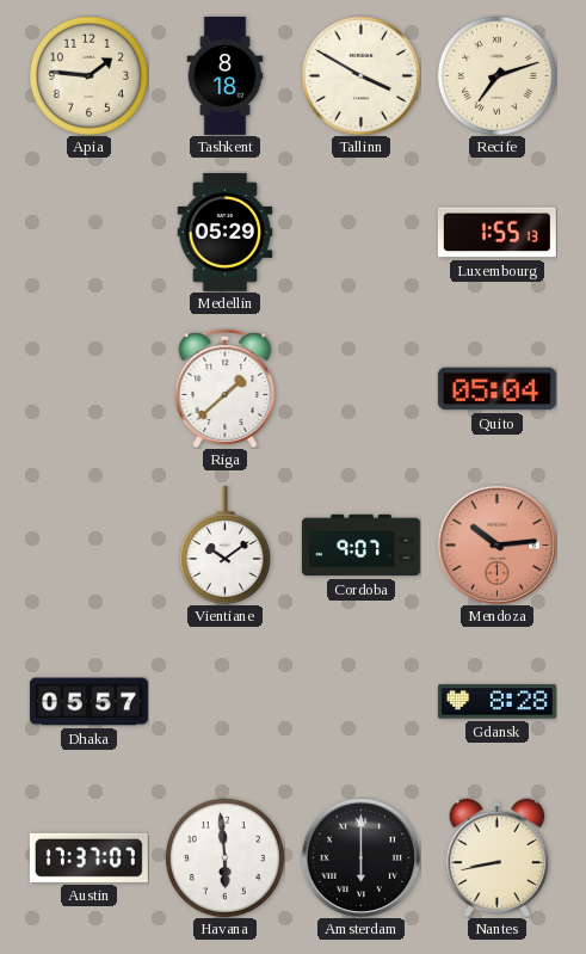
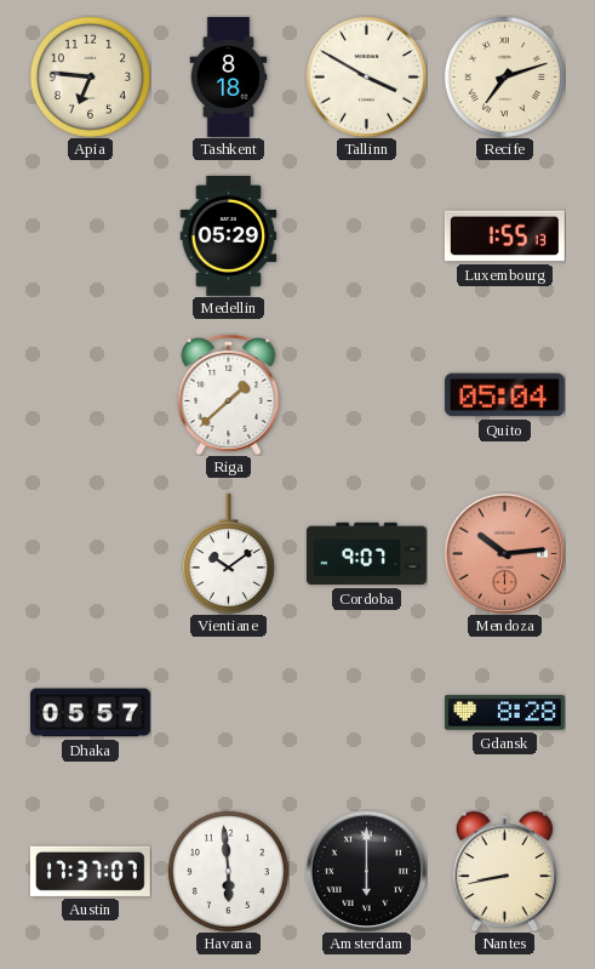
Apia: 1:46 -> 6:46 (90, 76)
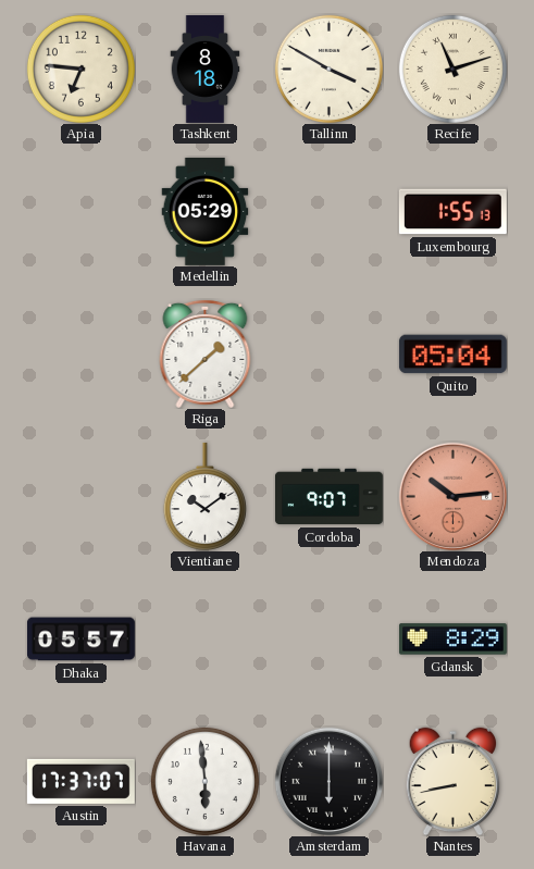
Recife: 7:12 -> 11:12 (452, 69)
Gdansk: 8:28 -> 8:29 (452, 640)
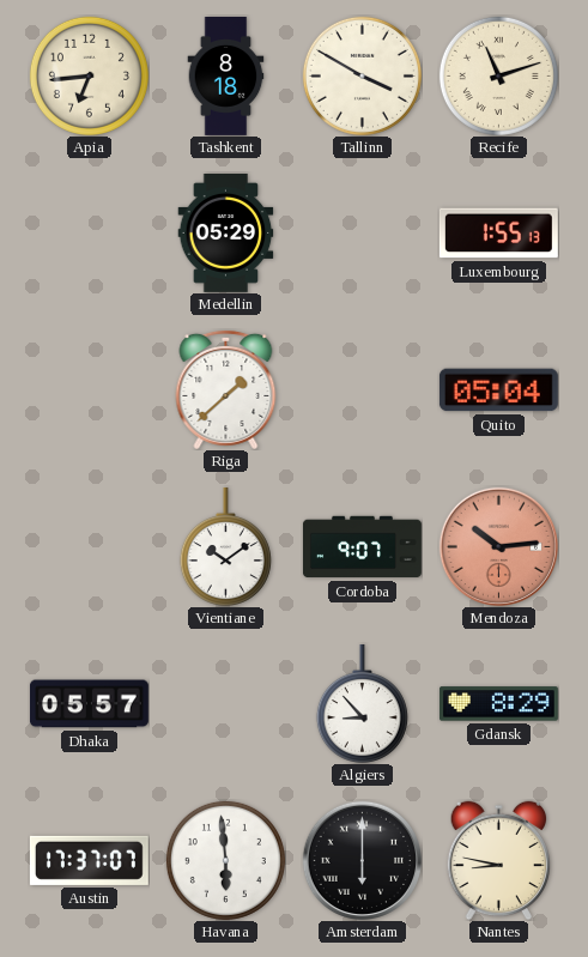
Apia: 6:46 -> 6:44 (89, 75)
Algiers: none -> 8:53 (362, 703)
Nantes: 8:43 -> 8:47 (499, 860)
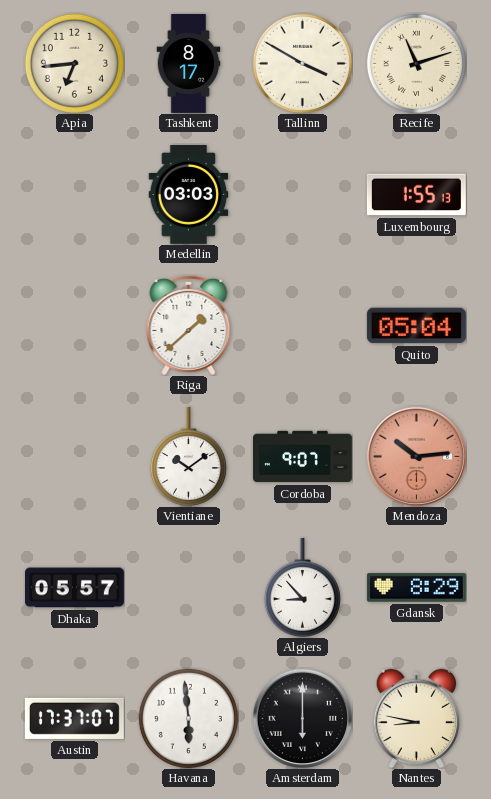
Tashkent: 8:18 -> 8:17 (189, 64)
Medellin: 05:29 -> 03:03 (189, 194)
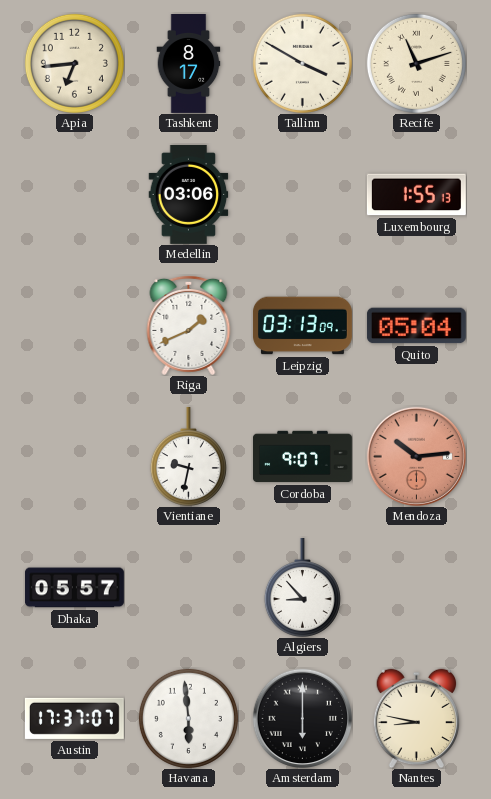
Medellin: 03:03 -> 03:06 (189, 194)
Riga: 1:38 -> 1:41 (189, 325)
Leipzig: none -> 03:13 (302, 326)
Vientiane: 10:09 -> 9:32 (188, 456)
Gdansk: 8:29 -> none (416, 588)
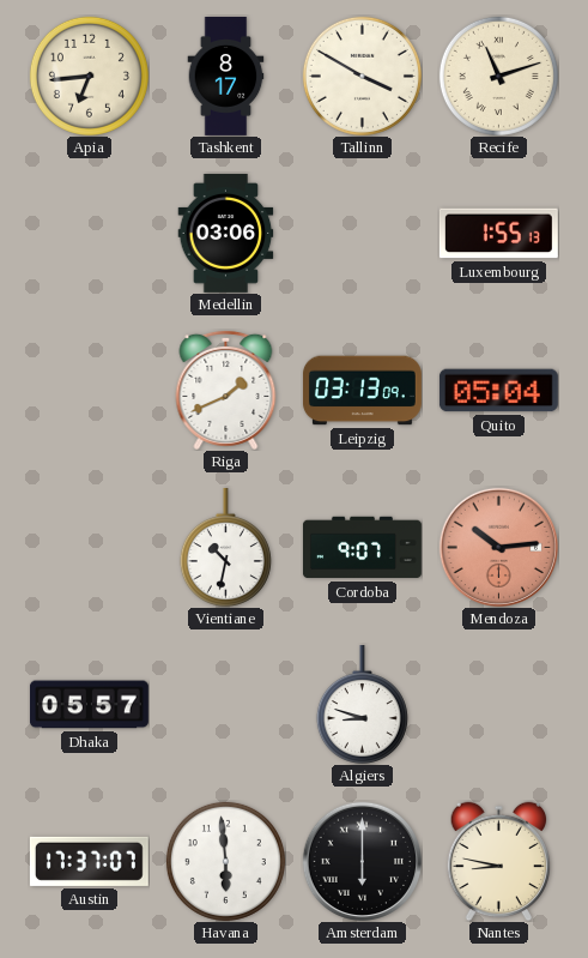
Vientiane: 9:32 -> 10:32 (225, 547)
Algiers: 8:53 -> 8:48 (362, 704)
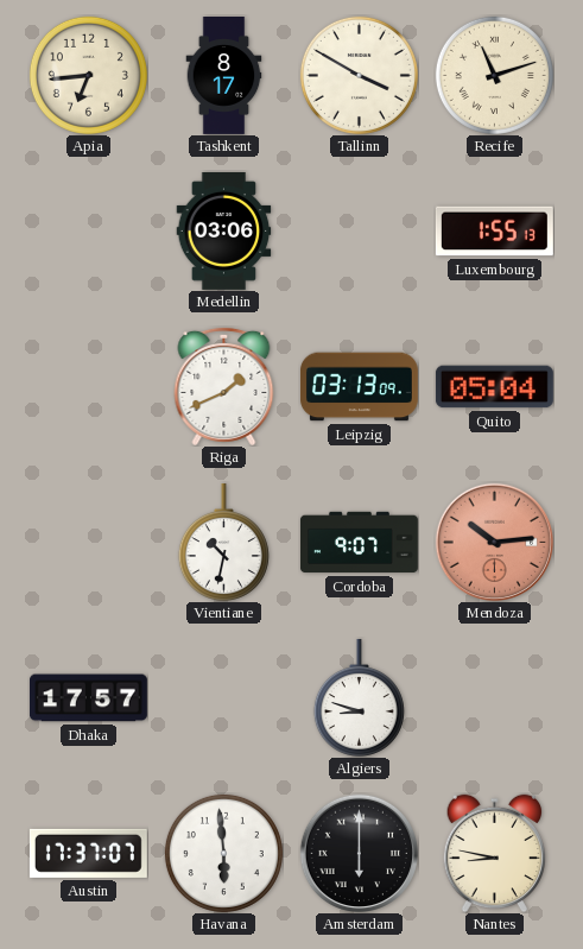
Dhaka: 05:57 -> 17:57 (88, 698)
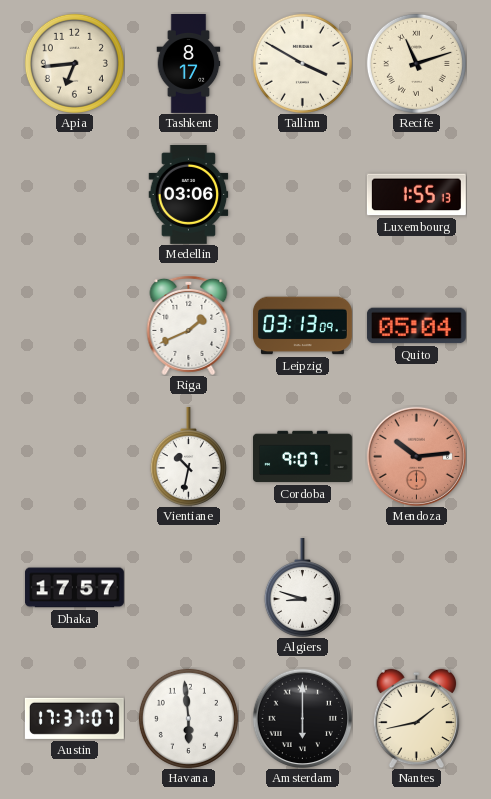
Nantes: 8:47 -> 1:43 (417, 718)
